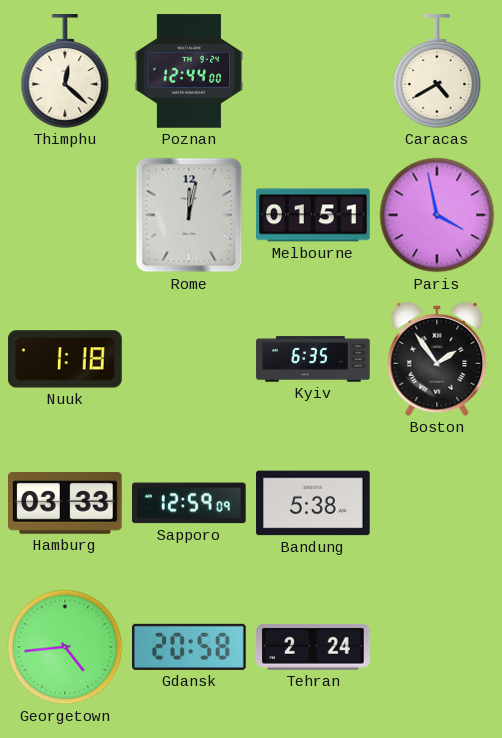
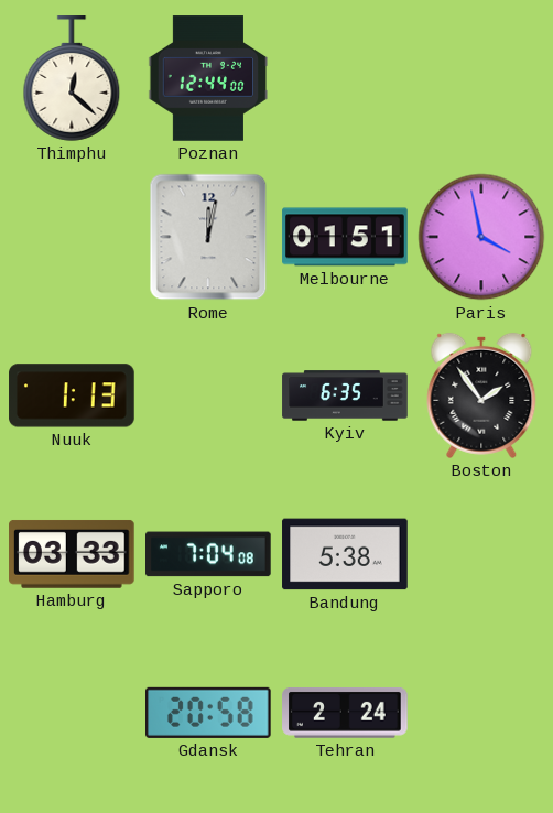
Caracas: 4:40 -> none (437, 71)
Nuuk: 1:18 -> 1:13 (72, 395)
Sapporo: 12:59 -> 7:04 (209, 554)
Georgetown: 4:44 -> none (65, 647)
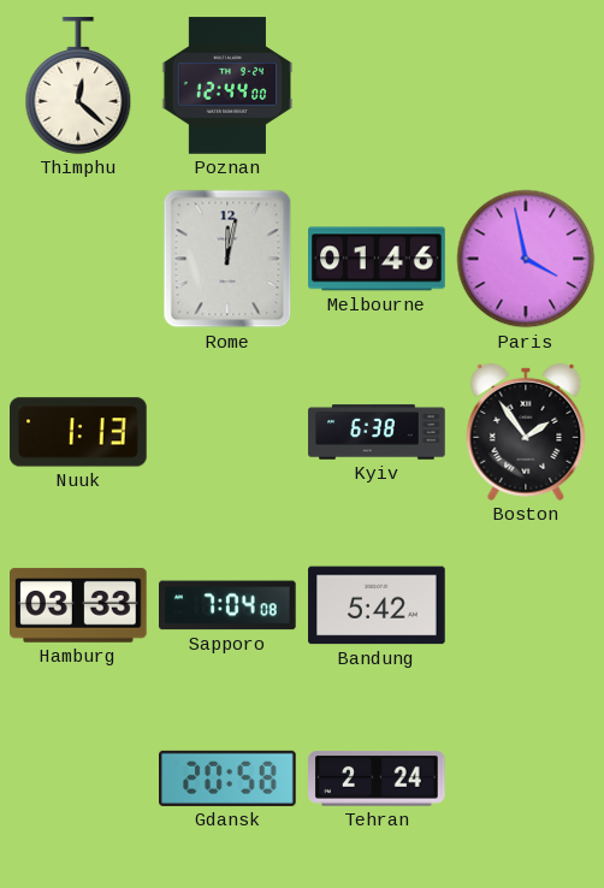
Melbourne: 01:51 -> 01:46 (377, 259)
Kyiv: 6:35 -> 6:38 (377, 432)
Bandung: 5:38 -> 5:42 (377, 605)
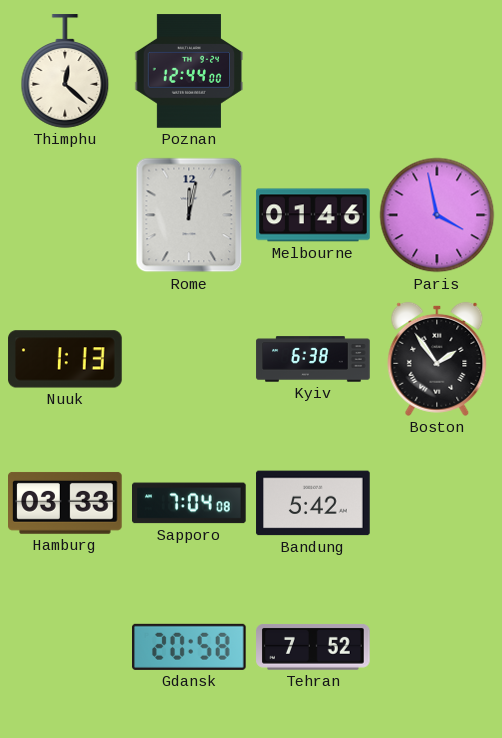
Tehran: 2:24 -> 7:52 (313, 647)
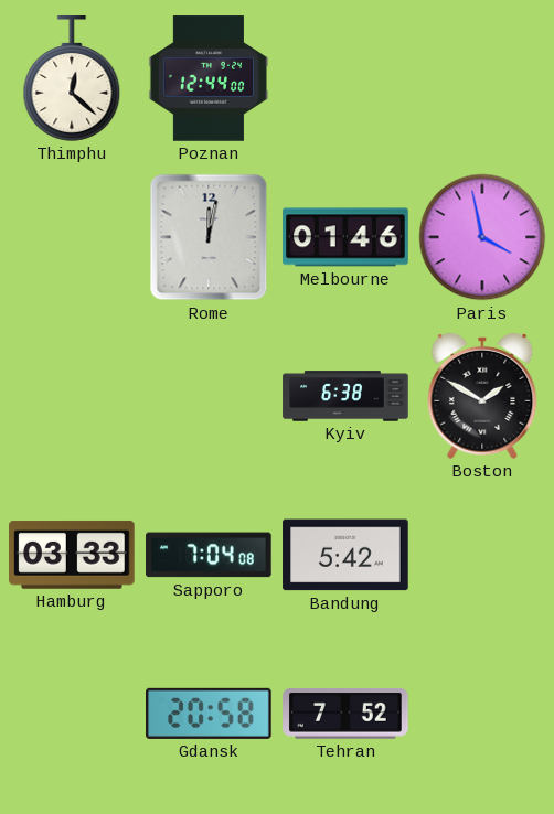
Nuuk: 1:13 -> none (65, 359)
Boston: 1:54 -> 1:50 (482, 396)
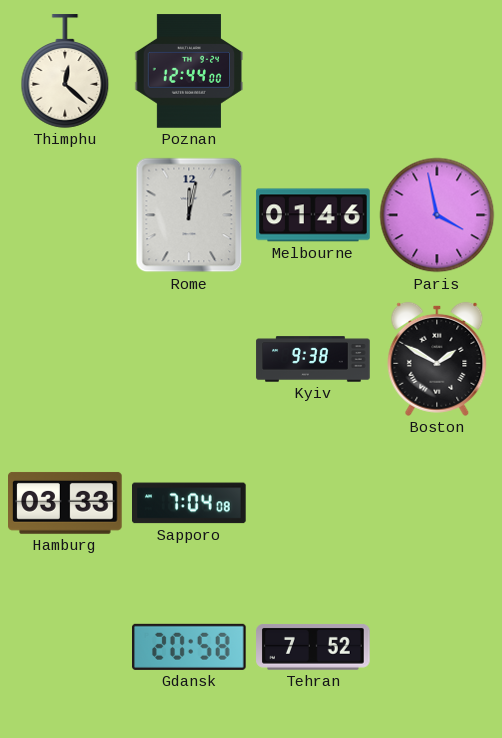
Kyiv: 6:38 -> 9:38 (313, 359)
Bandung: 5:42 -> none (345, 555)
